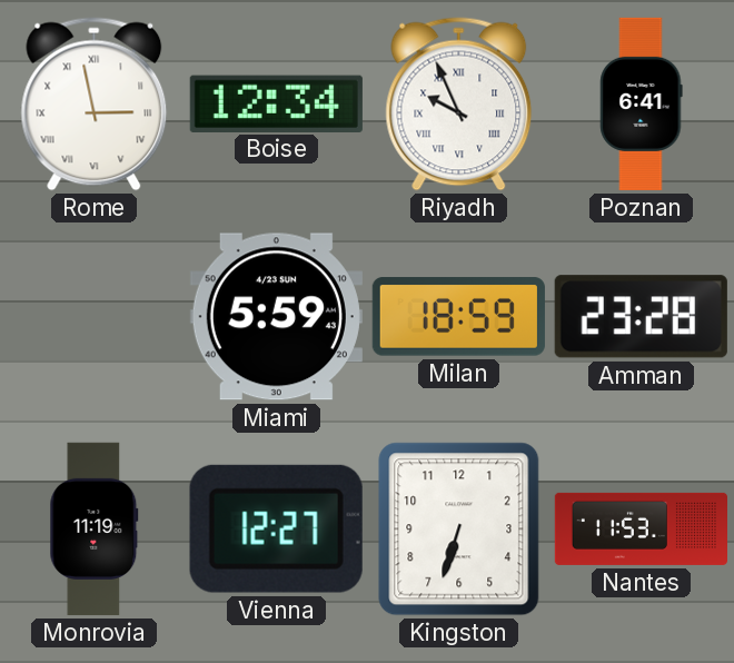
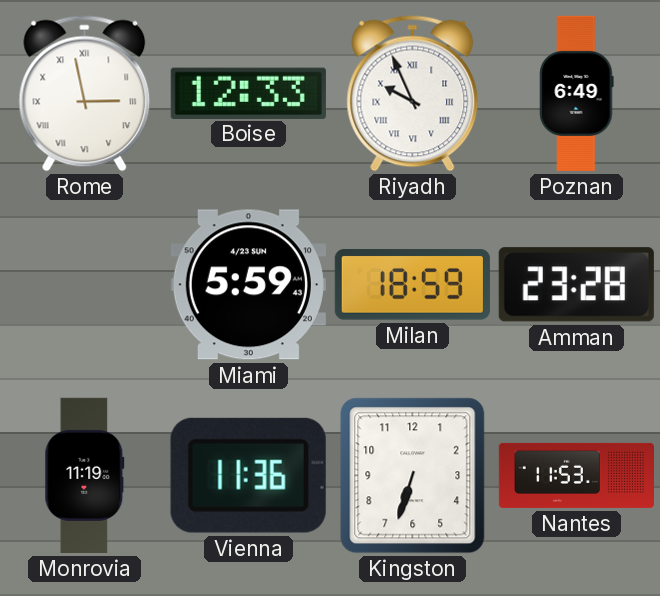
Boise: 12:34 -> 12:33 (248, 93)
Poznan: 6:41 -> 6:49 (577, 93)
Vienna: 12:27 -> 11:36 (248, 475)
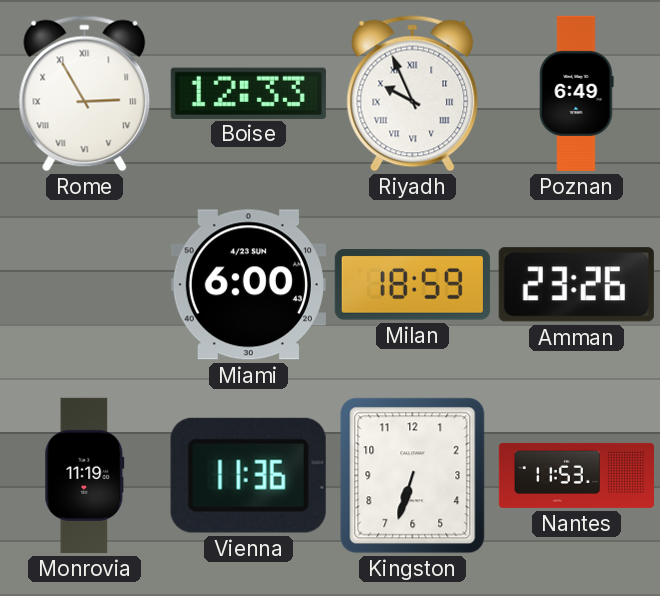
Rome: 2:58 -> 2:55 (85, 94)
Miami: 5:59 -> 6:00 (248, 285)
Amman: 23:28 -> 23:26 (576, 285)
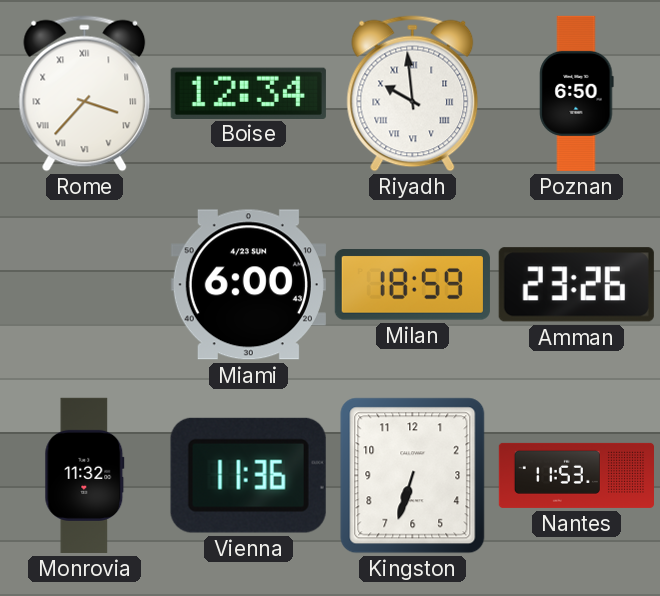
Rome: 2:55 -> 3:37 (85, 94)
Boise: 12:33 -> 12:34 (248, 93)
Riyadh: 9:56 -> 9:59 (413, 94)
Poznan: 6:49 -> 6:50 (577, 93)
Monrovia: 11:19 -> 11:32 (85, 475)
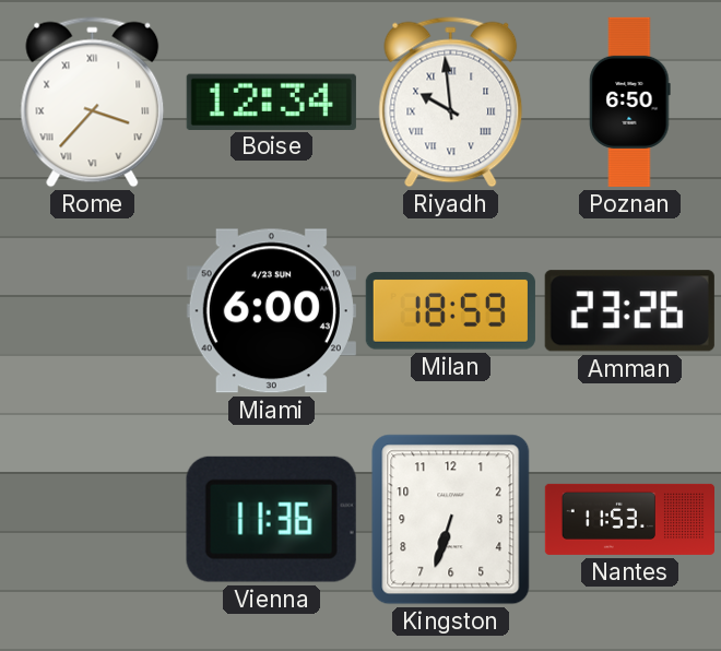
Monrovia: 11:32 -> none (85, 475)
